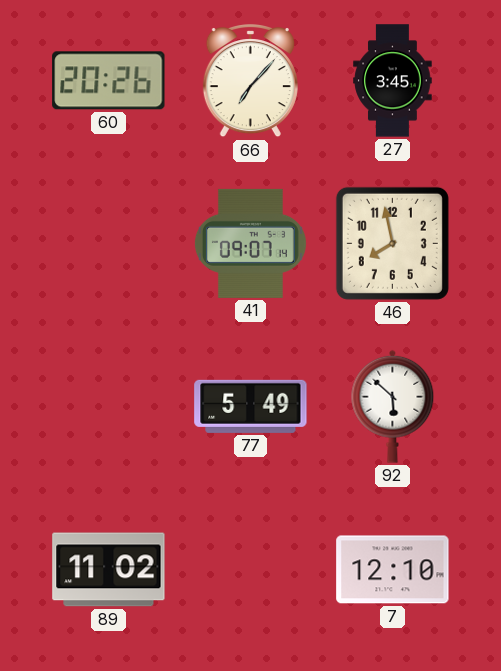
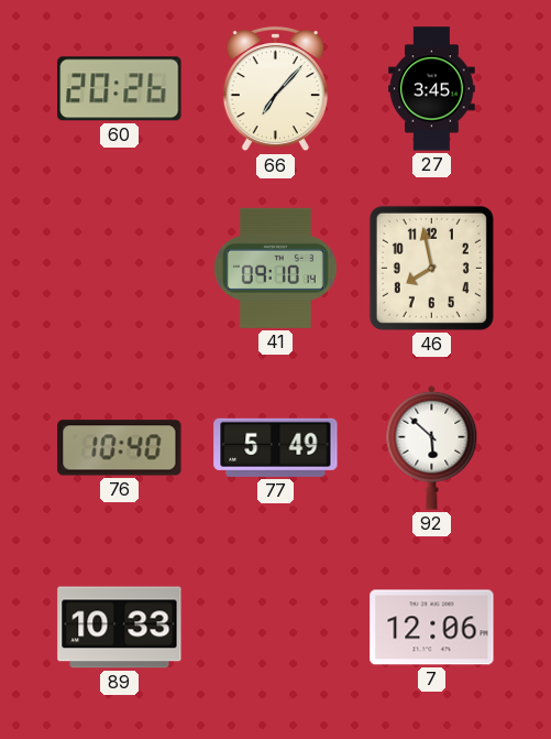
41: 09:07 -> 09:10 (275, 268)
76: none -> 10:40 (120, 448)
89: 11:02 -> 10:33 (120, 628)
7: 12:10 -> 12:06 (432, 628)
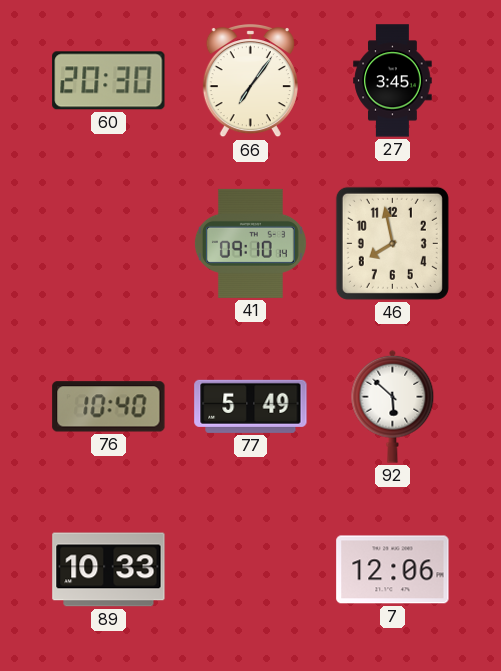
60: 20:26 -> 20:30 (109, 81)
66: 7:07 -> 7:06 (250, 82)
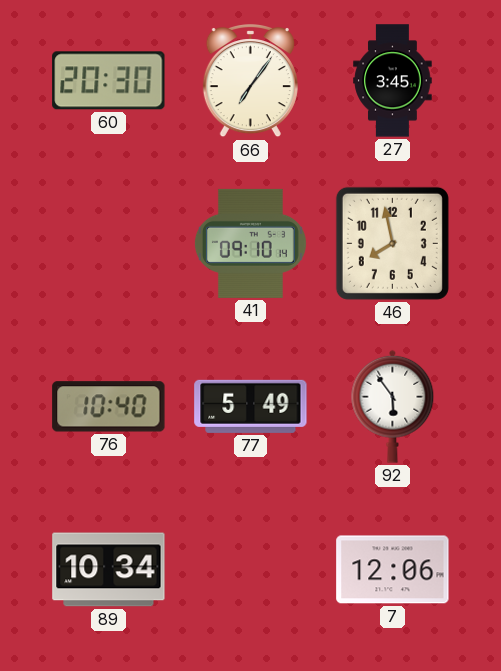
92: 5:52 -> 5:54 (393, 406)
89: 10:33 -> 10:34 (109, 570)
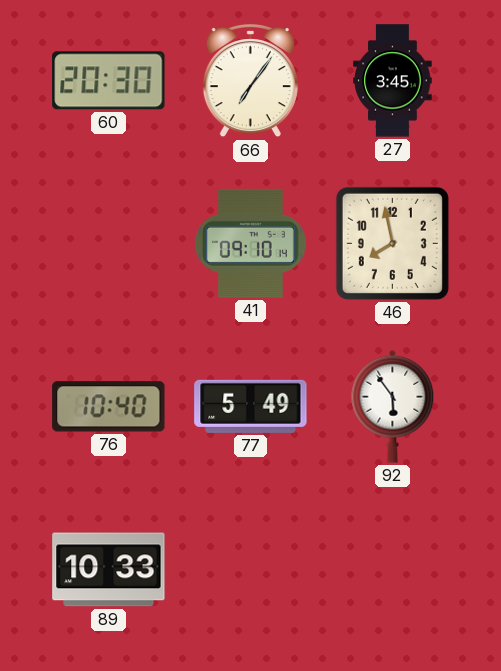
89: 10:34 -> 10:33 (109, 570)
7: 12:06 -> none (393, 570)
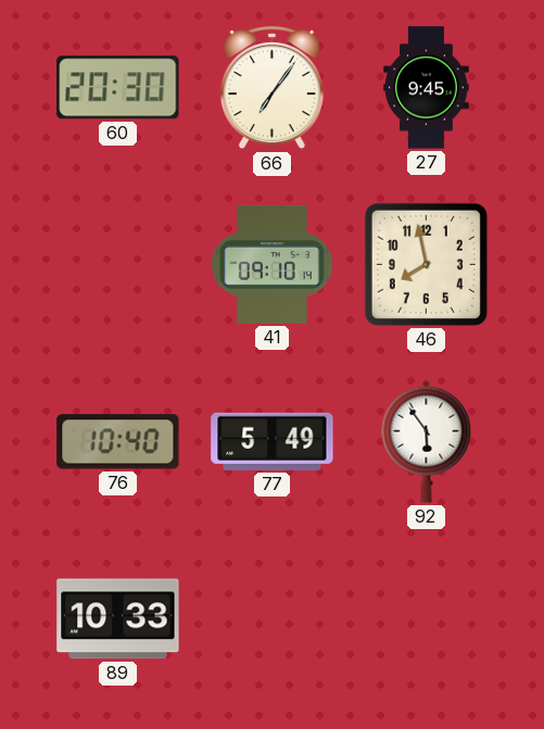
27: 3:45 -> 9:45 (427, 88)
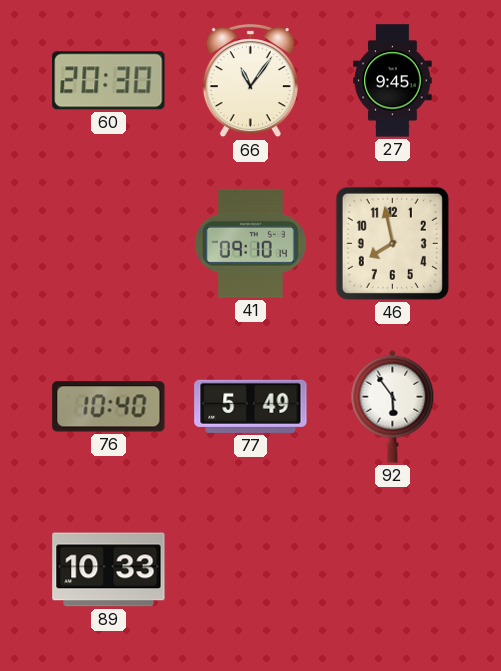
66: 7:06 -> 11:06 (250, 82)
